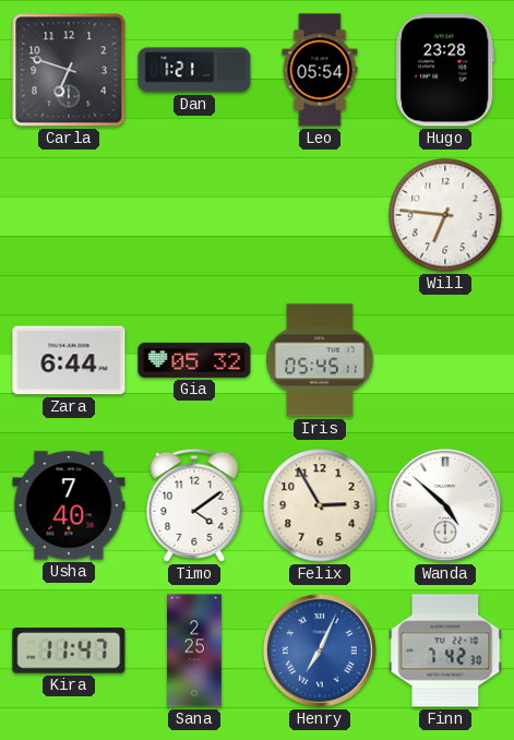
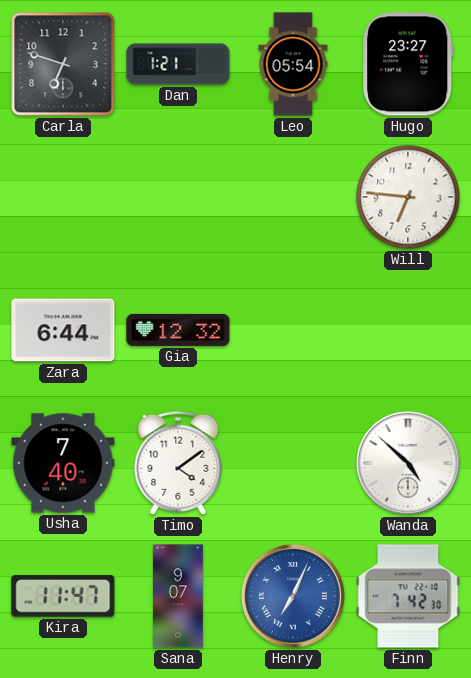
Hugo: 23:28 -> 23:27 (409, 64)
Gia: 05:32 -> 12:32 (178, 330)
Iris: 05:45 -> none (320, 360)
Felix: 2:55 -> none (320, 505)
Sana: 2:25 -> 9:07 (178, 596)
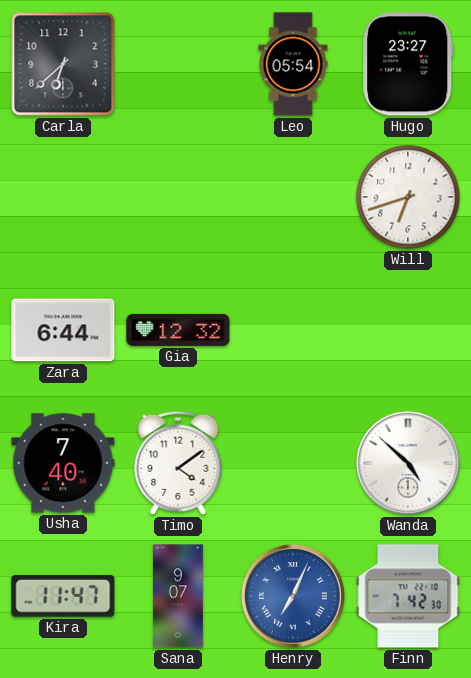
Carla: 6:48 -> 6:38 (63, 64)
Dan: 1:21 -> none (178, 64)
Will: 6:46 -> 6:42 (408, 197)
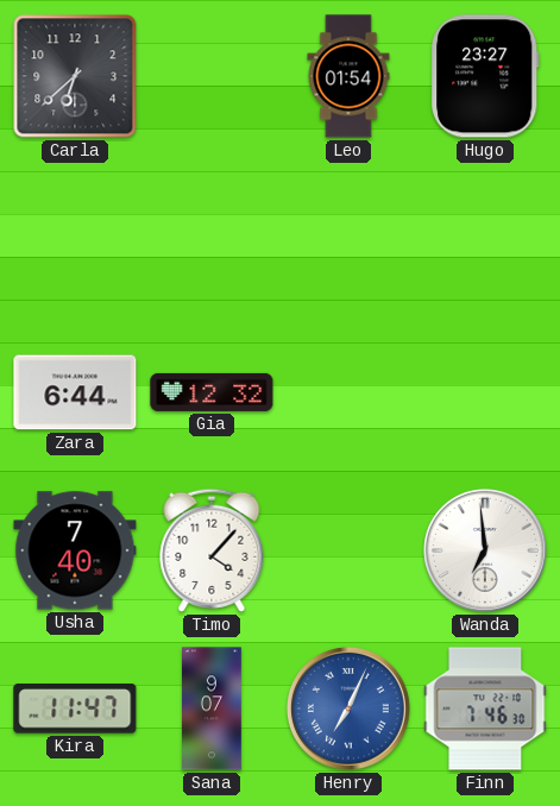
Leo: 05:54 -> 01:54 (348, 76)
Will: 6:42 -> none (408, 197)
Timo: 4:09 -> 4:07 (212, 550)
Wanda: 4:52 -> 6:59 (486, 552)
Finn: 7:42 -> 7:46 (485, 709)
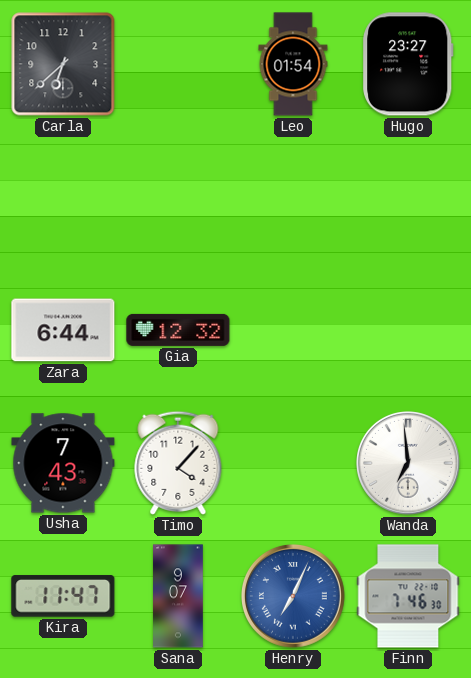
Usha: 7:40 -> 7:43 (63, 463)
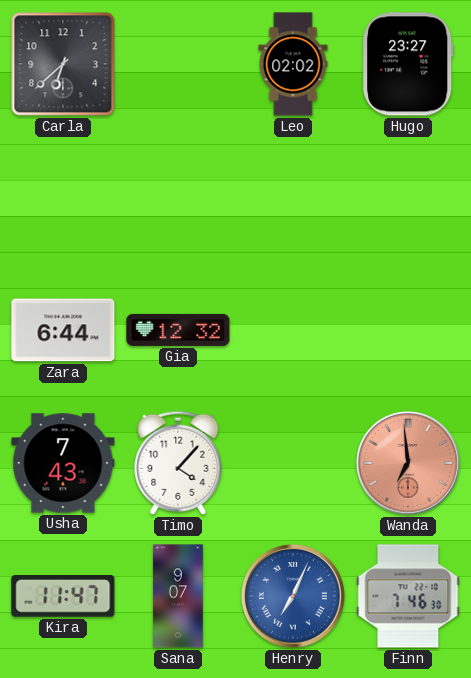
Leo: 01:54 -> 02:02 (293, 64)
Wanda dial: white -> salmon (409, 464)
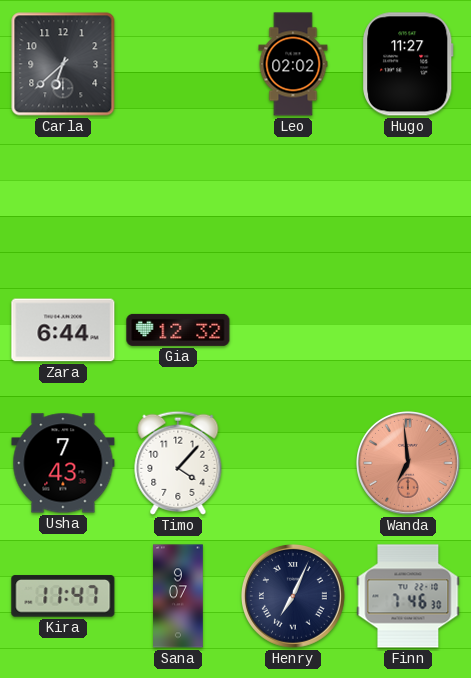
Hugo: 23:27 -> 11:27 (409, 64)
Henry dial: blue -> navy (294, 597)
